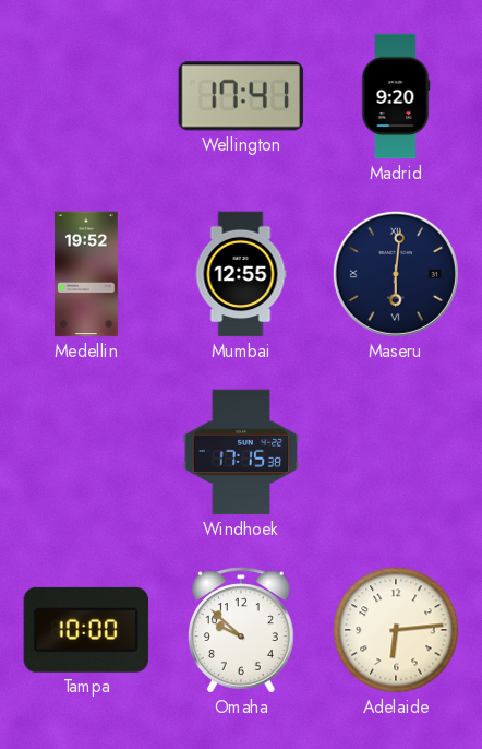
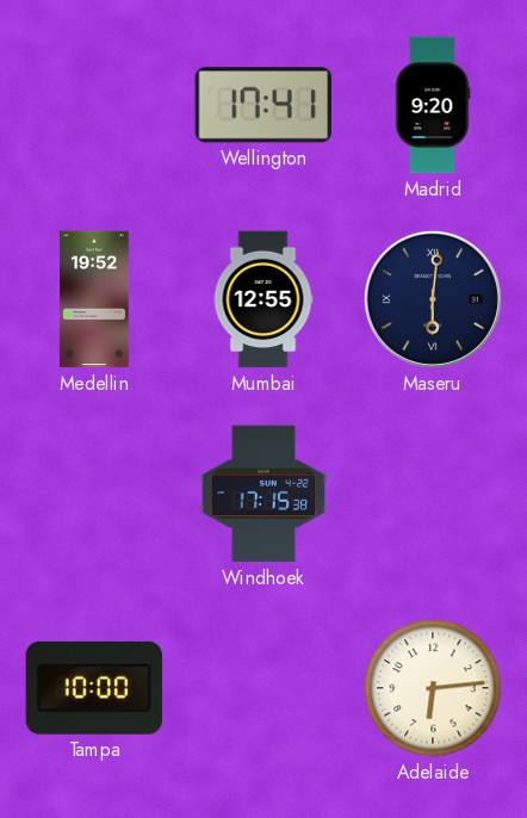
Omaha: 9:52 -> none (241, 630)
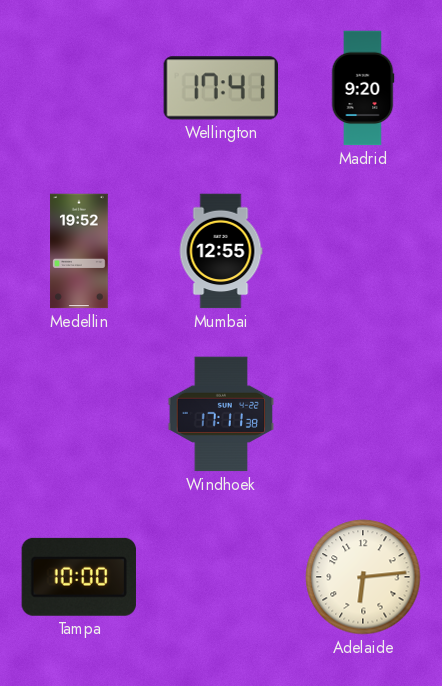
Maseru: 6:01 -> none (433, 299)
Windhoek: 17:15 -> 17:11 (221, 414)
